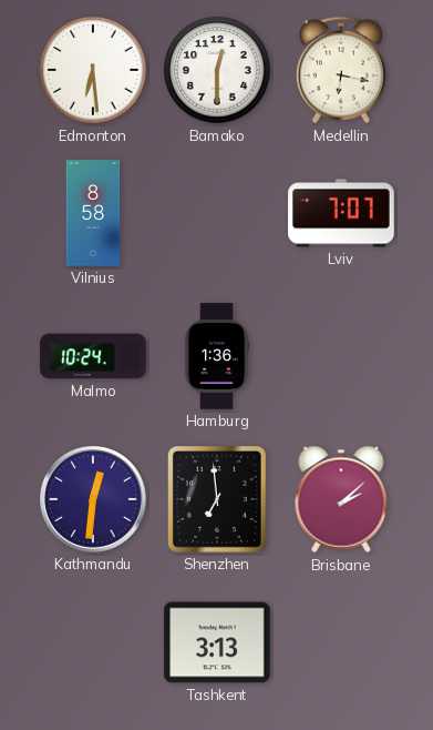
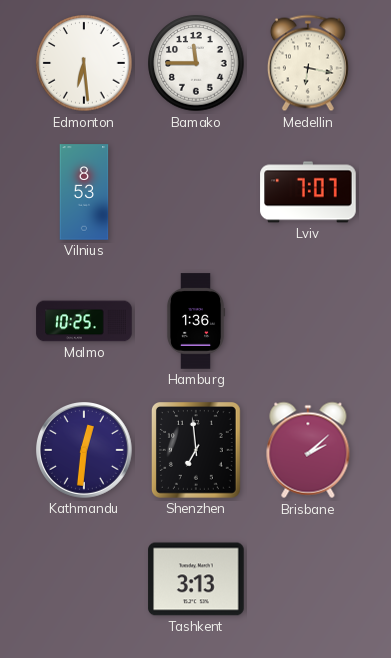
Bamako: 12:30 -> 11:45 (196, 63)
Vilnius: 8:58 -> 8:53 (84, 192)
Malmo: 10:24 -> 10:25 (84, 321)
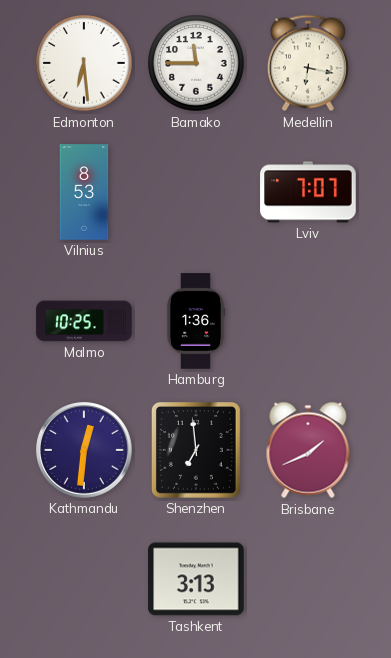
Brisbane: 2:08 -> 1:41 (308, 450)
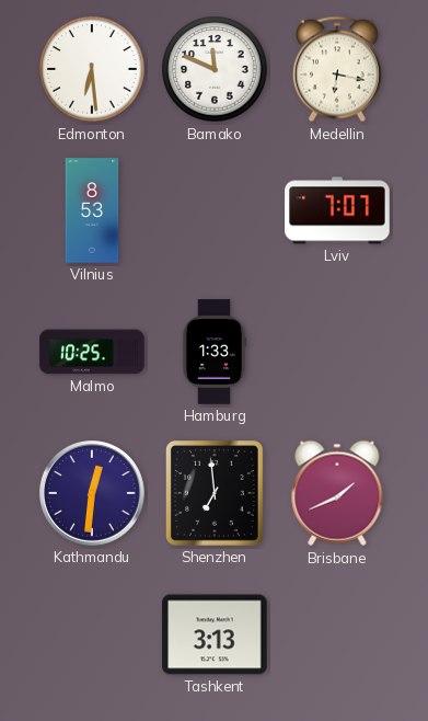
Bamako: 11:45 -> 11:49 (215, 69)
Hamburg: 1:36 -> 1:33 (215, 352)
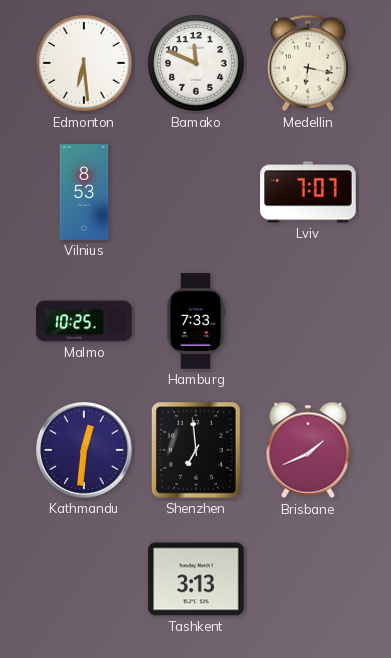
Hamburg: 1:33 -> 7:33 (196, 321)
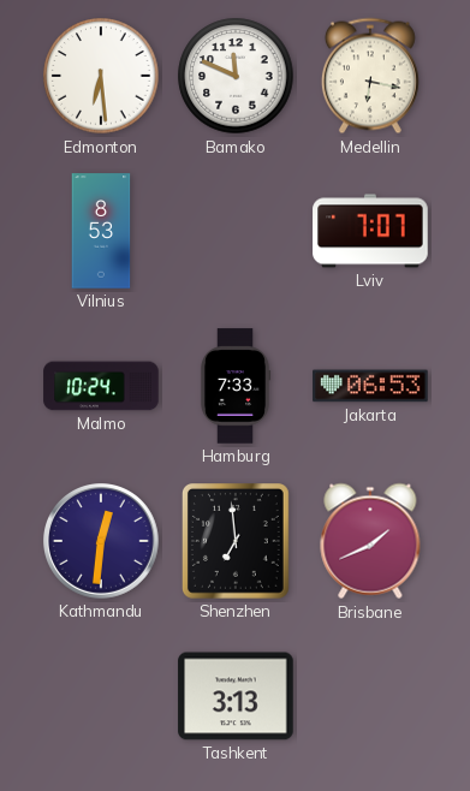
Malmo: 10:25 -> 10:24 (101, 386)
Jakarta: none -> 06:53 (370, 386)
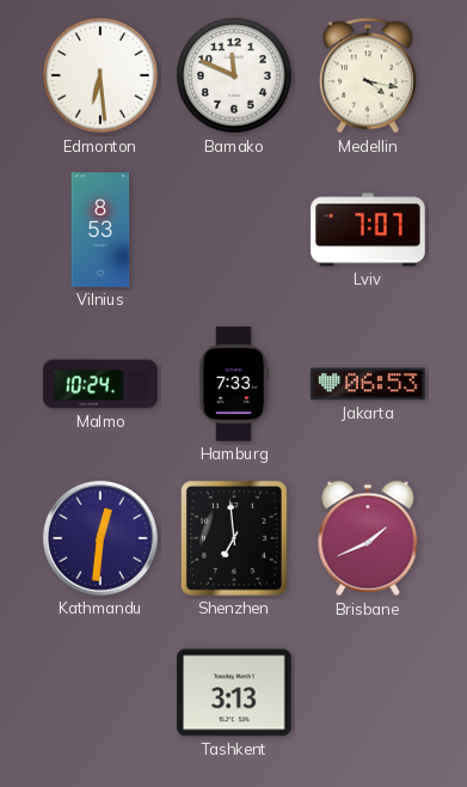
Medellin: 6:17 -> 4:17 (368, 75)
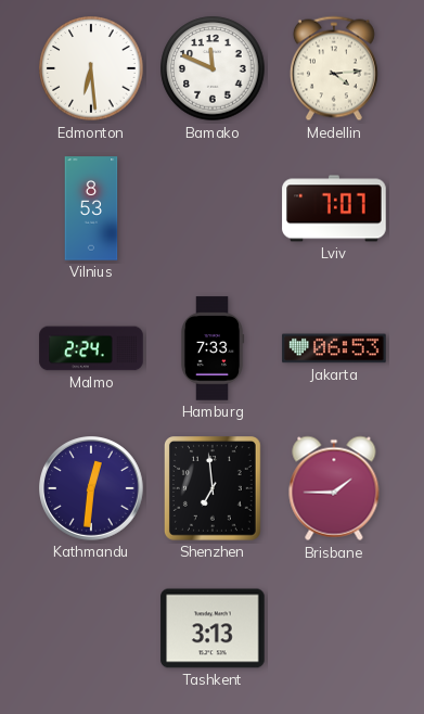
Medellin: 4:17 -> 4:14 (334, 68)
Malmo: 10:24 -> 2:24 (91, 348)
Brisbane: 1:41 -> 1:45 (334, 488)
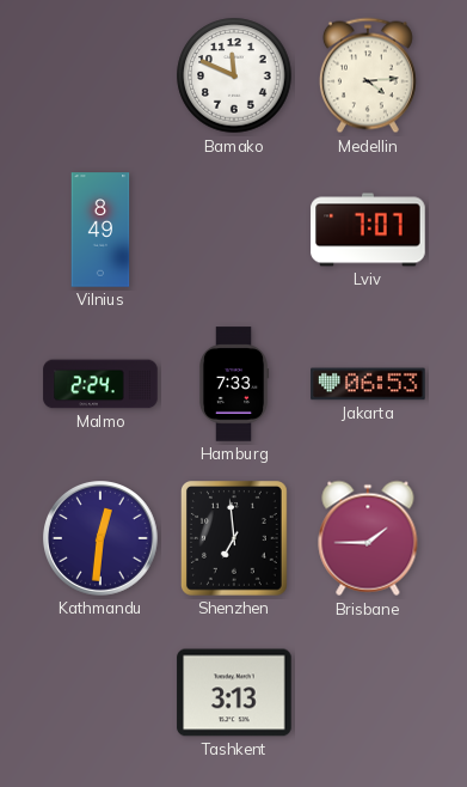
Edmonton: 6:29 -> none (91, 68)
Vilnius: 8:53 -> 8:49 (100, 230)
